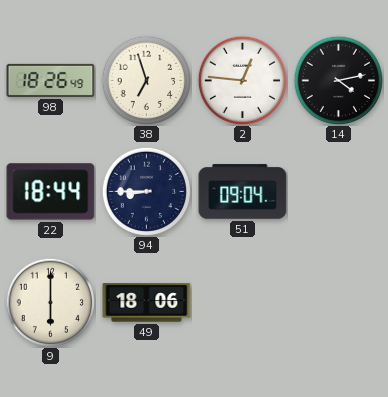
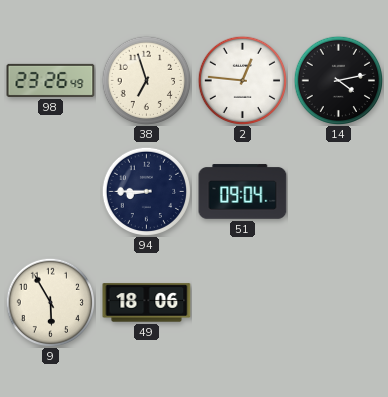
98: 18:26 -> 23:26 (51, 80)
22: 18:44 -> none (51, 192)
9: 6:00 -> 5:55 (50, 302)
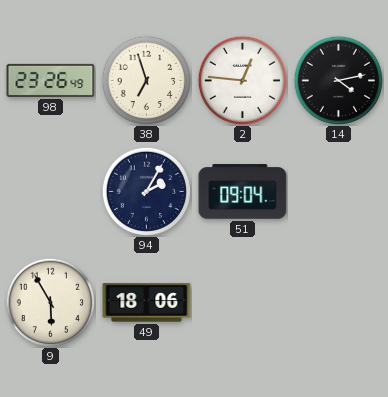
94: 8:45 -> 2:05 (146, 191)
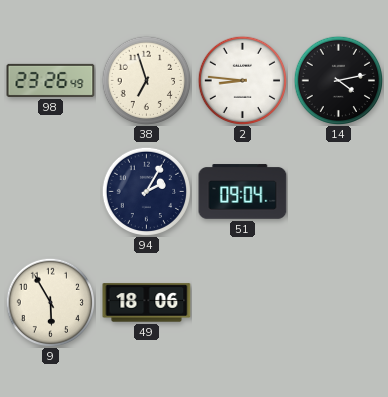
2: 12:46 -> 8:46 (242, 80)
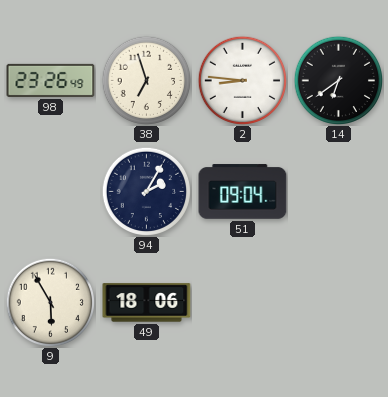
14: 4:13 -> 6:39 (338, 80)
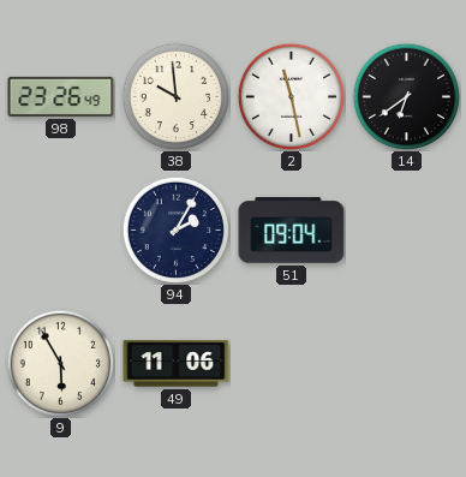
38: 6:57 -> 9:59 (175, 96)
2: 8:46 -> 11:28 (291, 96)
49: 18:06 -> 11:06 (177, 364)
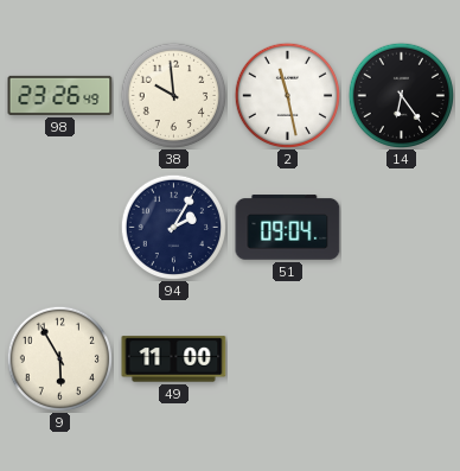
14: 6:39 -> 6:24 (401, 95)
49: 11:06 -> 11:00 (174, 359)
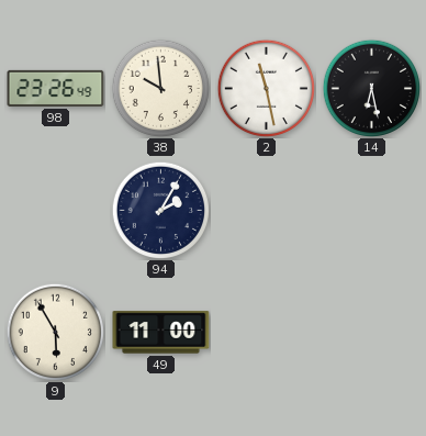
14: 6:24 -> 6:28 (371, 88)
51: 09:04 -> none (288, 228)
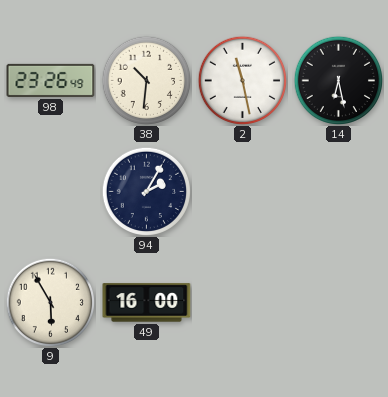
38: 9:59 -> 10:31 (146, 80)
49: 11:00 -> 16:00 (147, 303)
